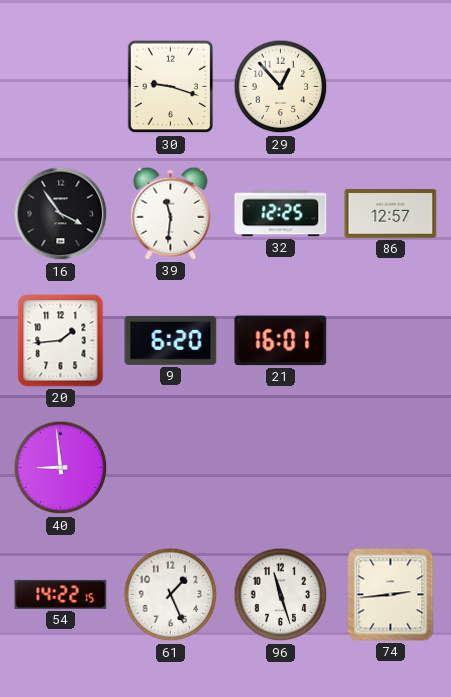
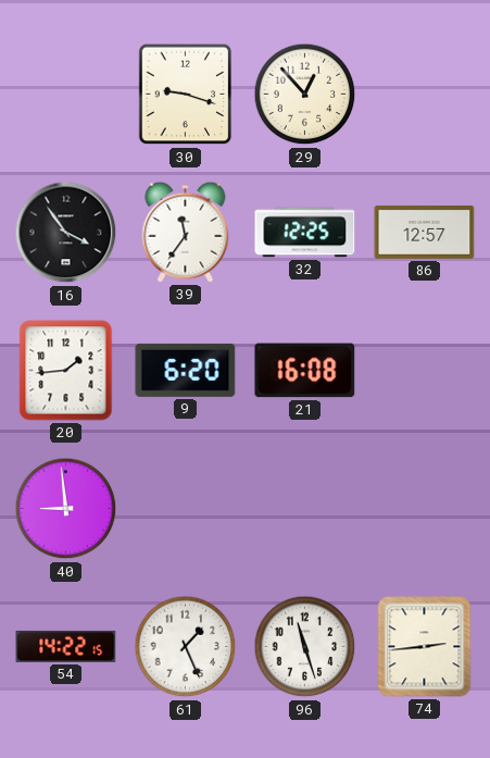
39: 11:31 -> 11:36 (186, 232)
21: 16:01 -> 16:08 (305, 371)
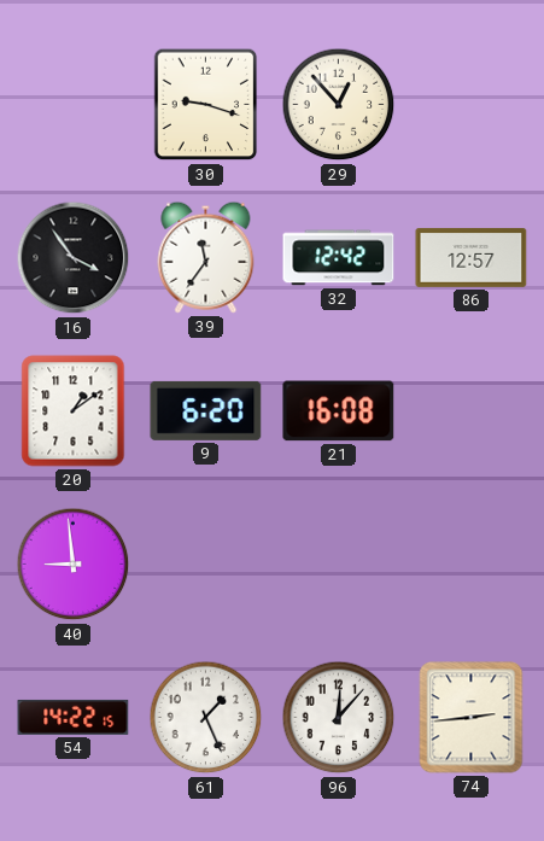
32: 12:25 -> 12:42 (339, 258)
20: 1:44 -> 1:09 (74, 411)
96: 11:27 -> 12:07 (339, 718)
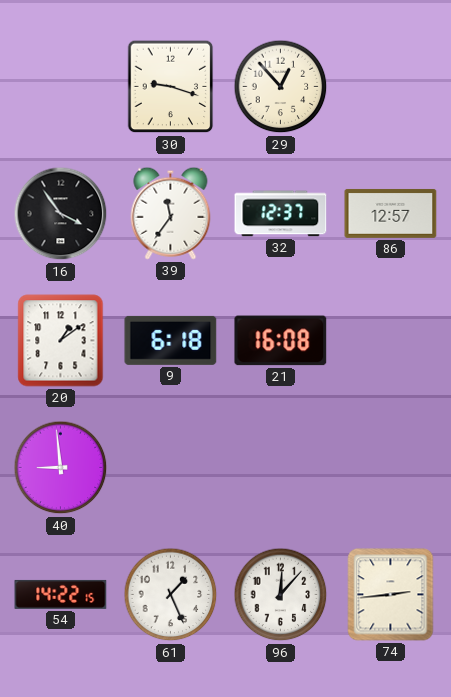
32: 12:42 -> 12:37 (281, 214)
9: 6:20 -> 6:18 (171, 340)
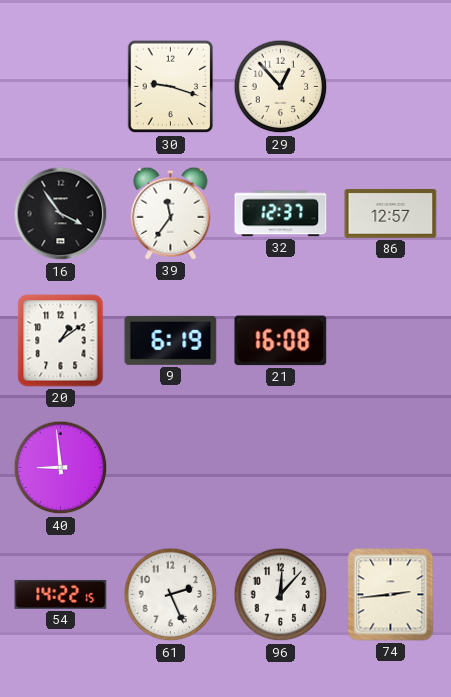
9: 6:18 -> 6:19 (171, 340)
61: 1:26 -> 2:26 (171, 595)
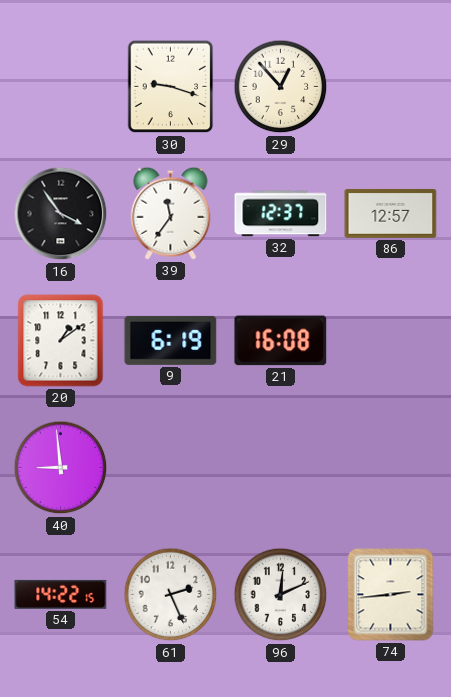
96: 12:07 -> 12:11 (281, 595)
